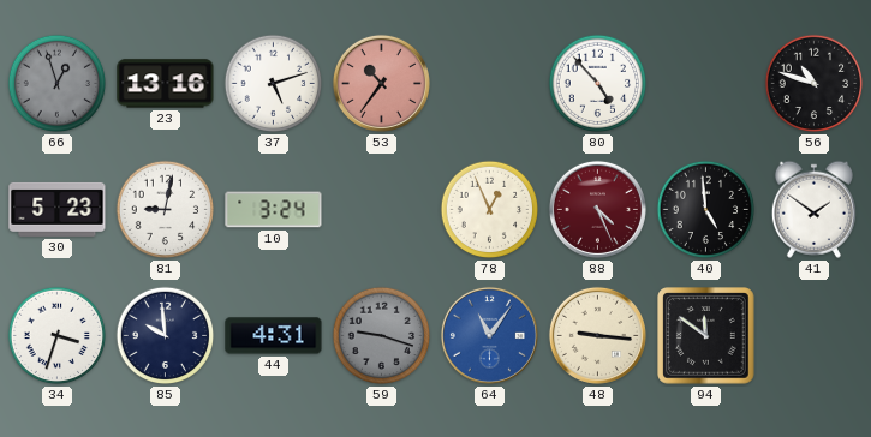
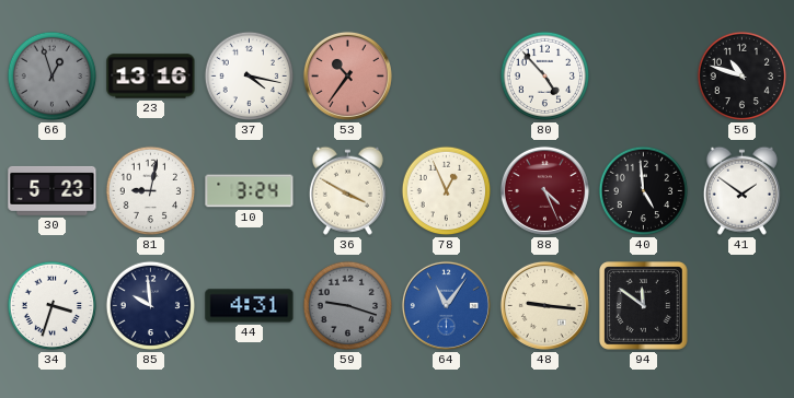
37: 5:12 -> 4:17 (250, 77)
36: none -> 3:50 (347, 190)
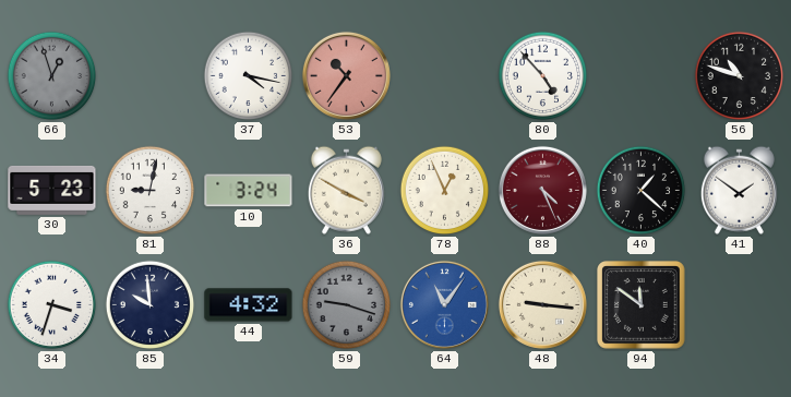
23: 13:16 -> none (151, 77)
40: 4:59 -> 1:22 (642, 191)
44: 4:31 -> 4:32 (249, 305)
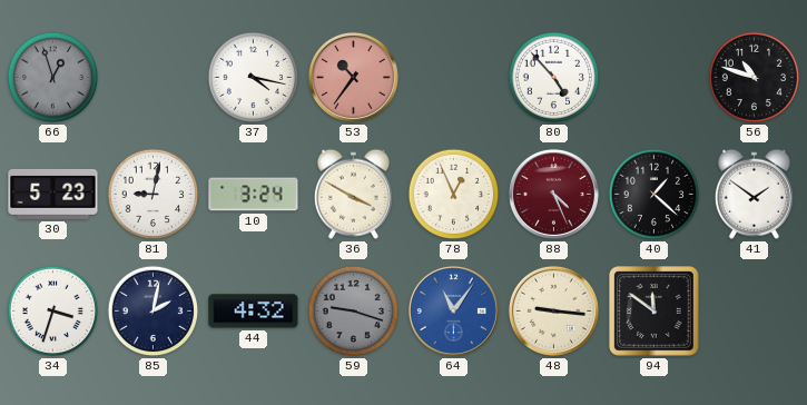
85: 9:59 -> 2:02 (154, 312)
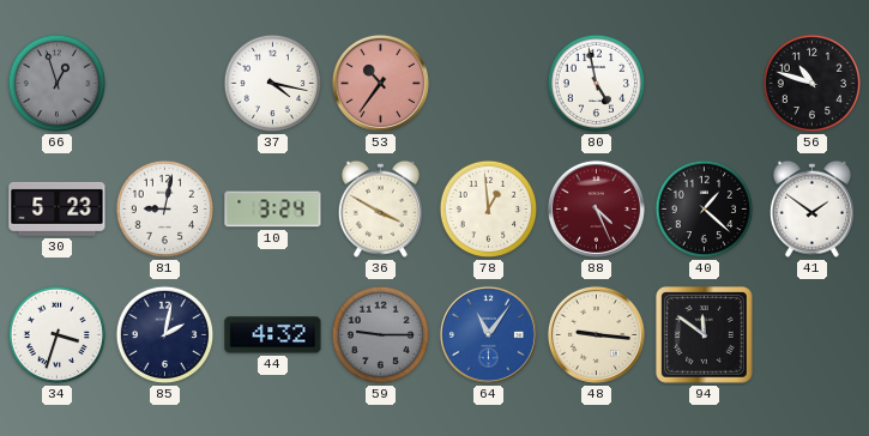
80: 4:53 -> 4:58 (597, 84)
78: 12:56 -> 12:59 (489, 210)
59: 9:18 -> 9:15 (381, 335)
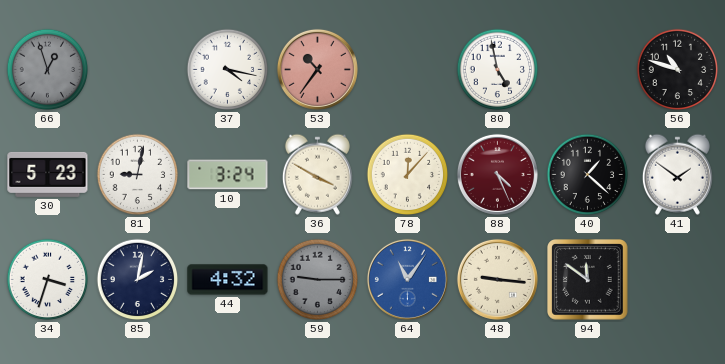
78: 12:59 -> 12:07 (408, 175)
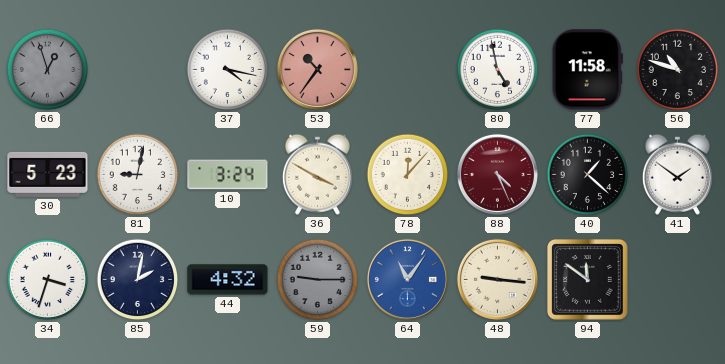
77: none -> 11:58 (587, 70)
